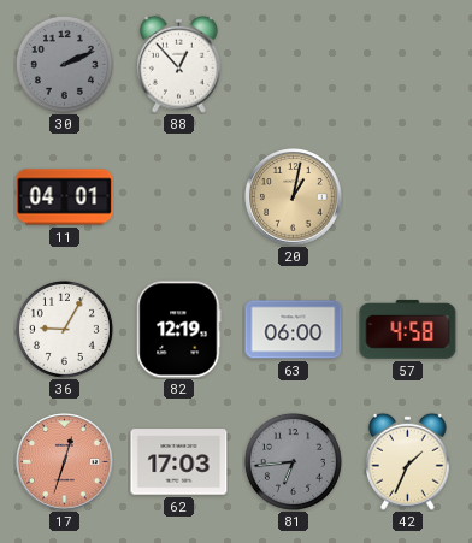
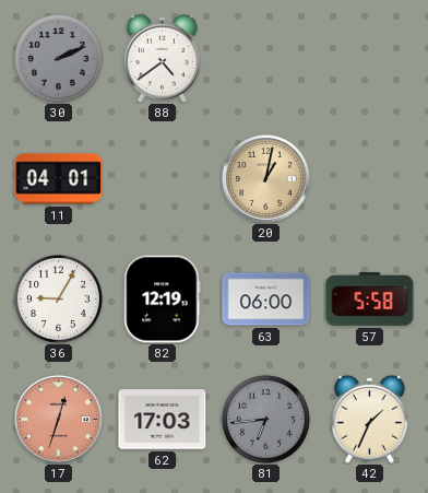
88: 12:53 -> 4:39 (163, 58)
57: 4:58 -> 5:58 (370, 298)
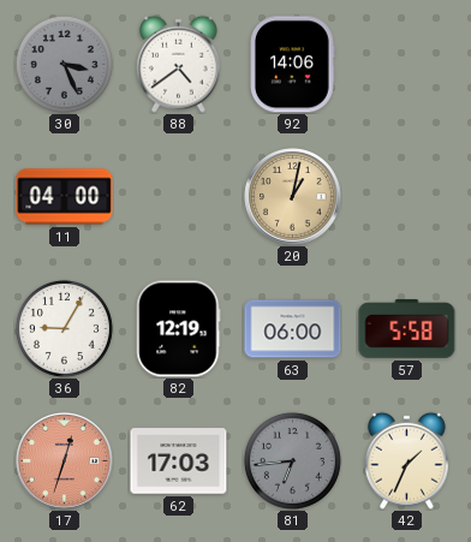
30: 2:11 -> 3:26 (64, 64)
92: none -> 14:06 (293, 65)
11: 04:01 -> 04:00 (65, 197)
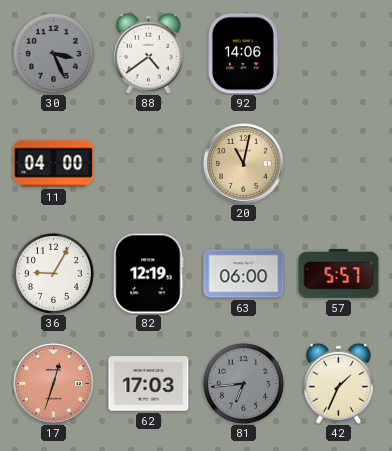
20: 1:02 -> 11:02 (244, 164)
57: 5:58 -> 5:57 (339, 273)
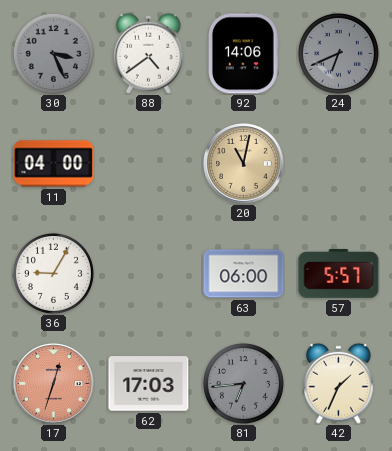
24: none -> 6:41 (338, 53)
82: 12:19 -> none (149, 274)
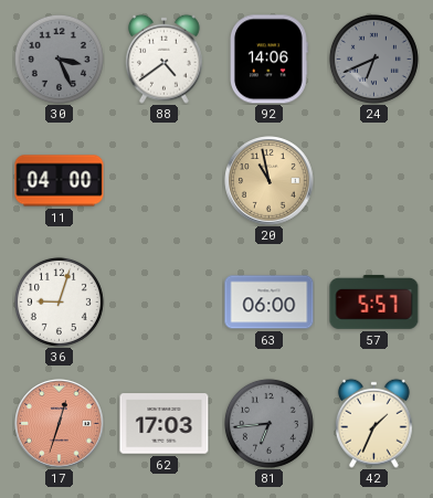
20: 11:02 -> 10:58 (270, 181)
36: 9:05 -> 9:03 (59, 301)
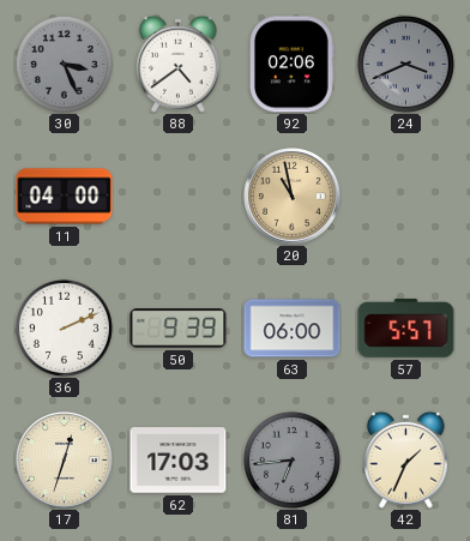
92: 14:06 -> 02:06 (293, 65)
24: 6:41 -> 3:41 (405, 64)
36: 9:03 -> 2:11 (64, 327)
50: none -> 9:39 (179, 329)
17 dial: salmon -> cream (65, 461)
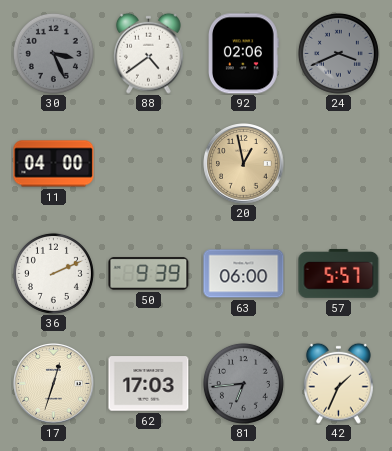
20: 10:58 -> 12:58 (244, 164)
